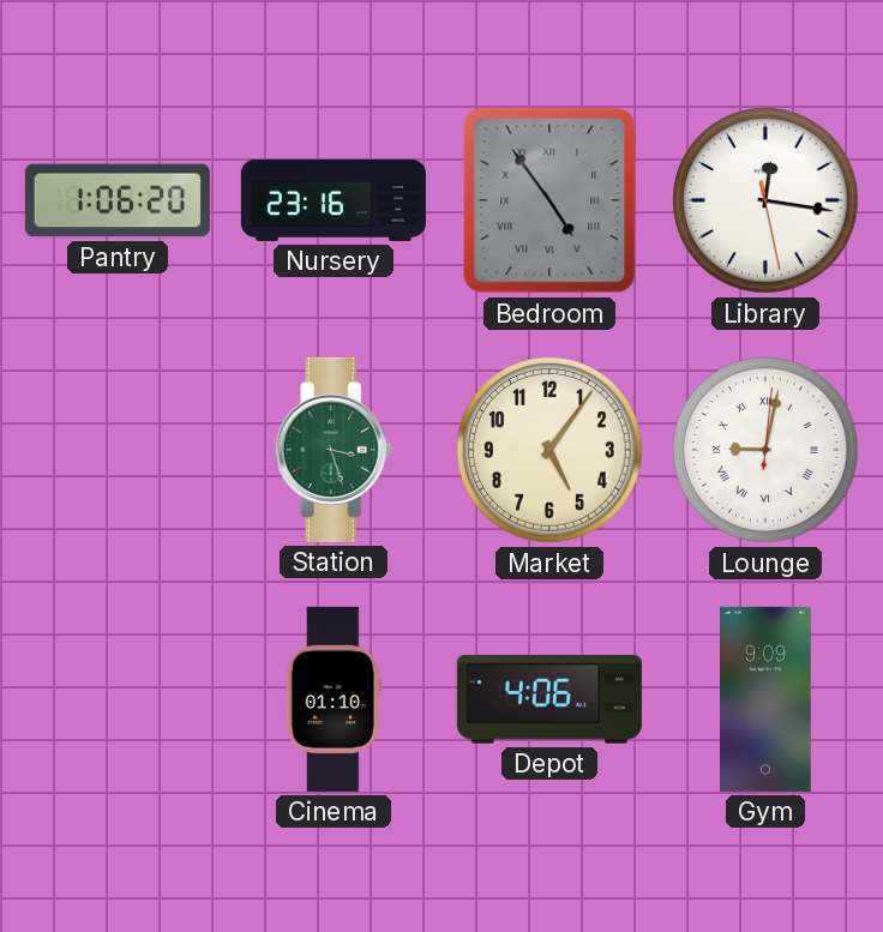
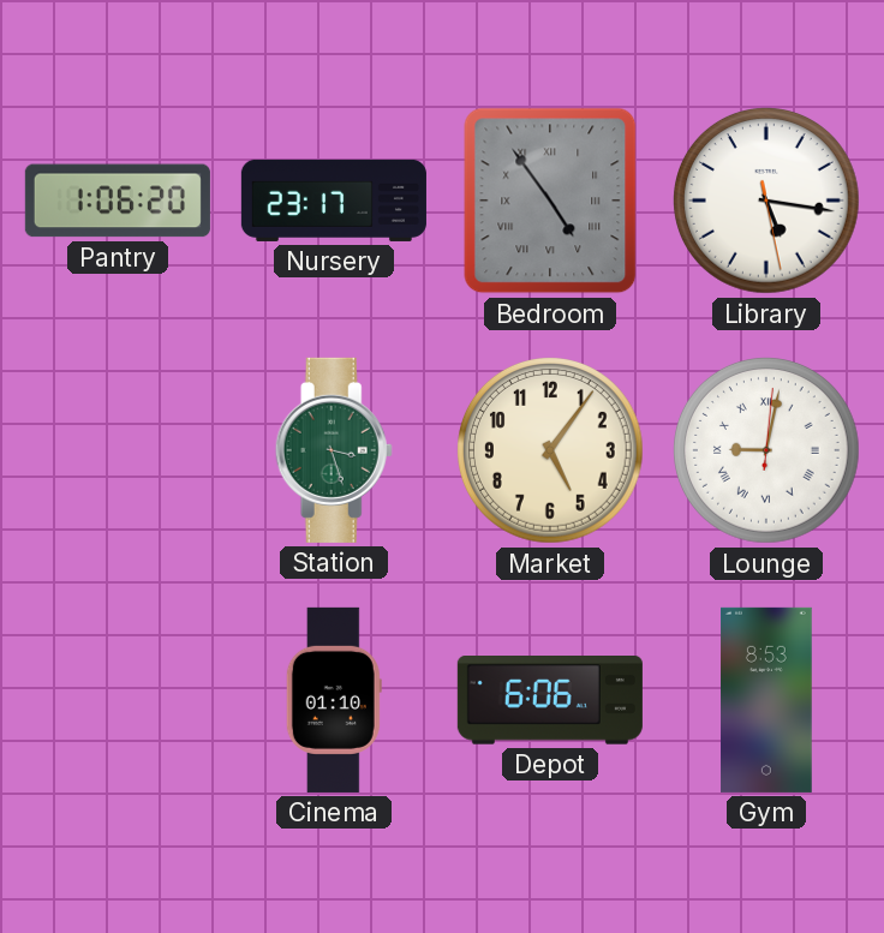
Nursery: 23:16 -> 23:17 (334, 201)
Library: 12:16 -> 5:16 (767, 202)
Depot: 4:06 -> 6:06 (550, 701)
Gym: 9:09 -> 8:53 (767, 700)
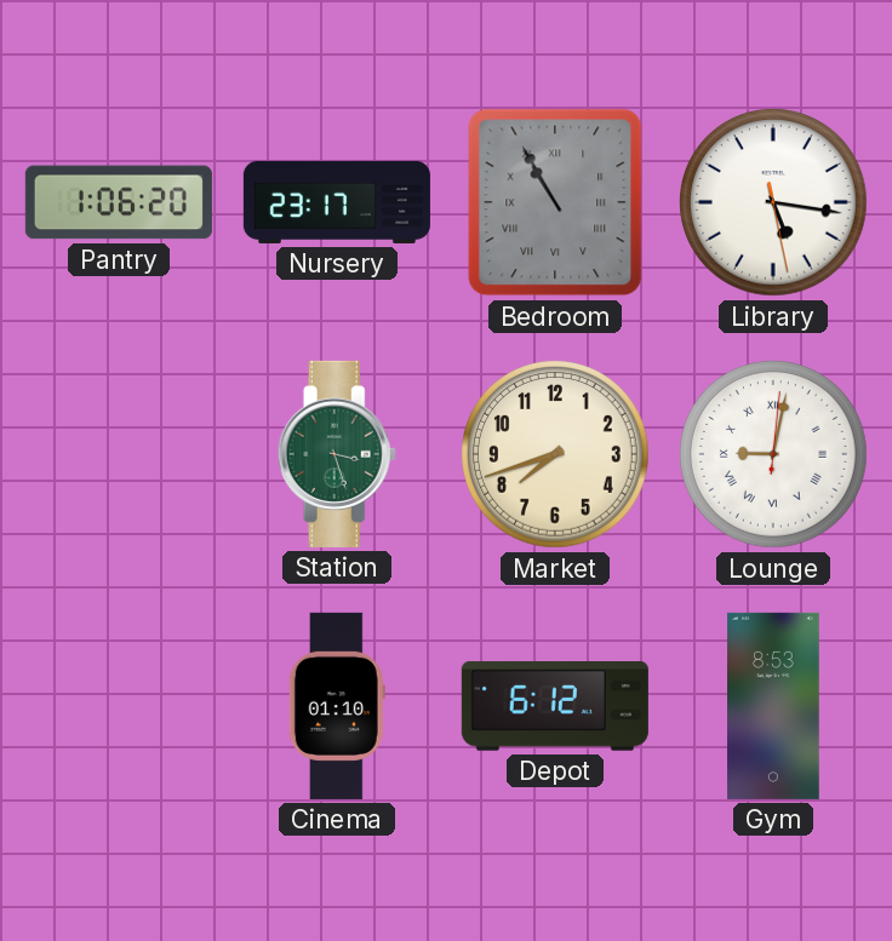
Bedroom: 4:54 -> 10:55 (555, 202)
Market: 5:06 -> 7:42 (556, 455)
Depot: 6:06 -> 6:12 (555, 707)
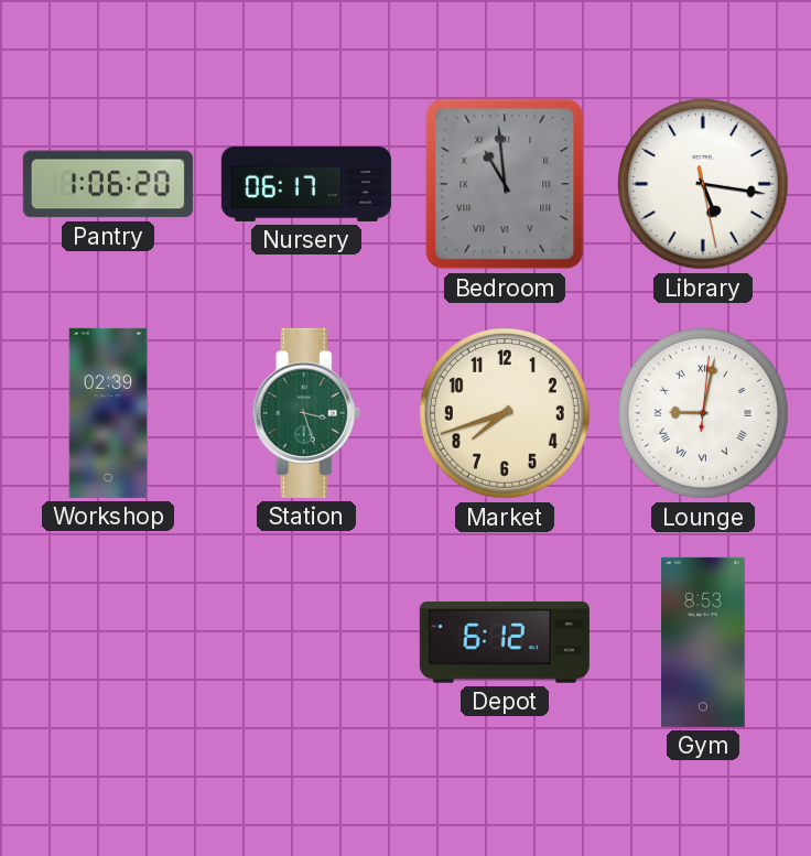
Nursery: 23:17 -> 06:17 (306, 184)
Bedroom: 10:55 -> 10:59 (505, 184)
Workshop: none -> 02:39 (108, 413)
Cinema: 01:10 -> none (337, 706)
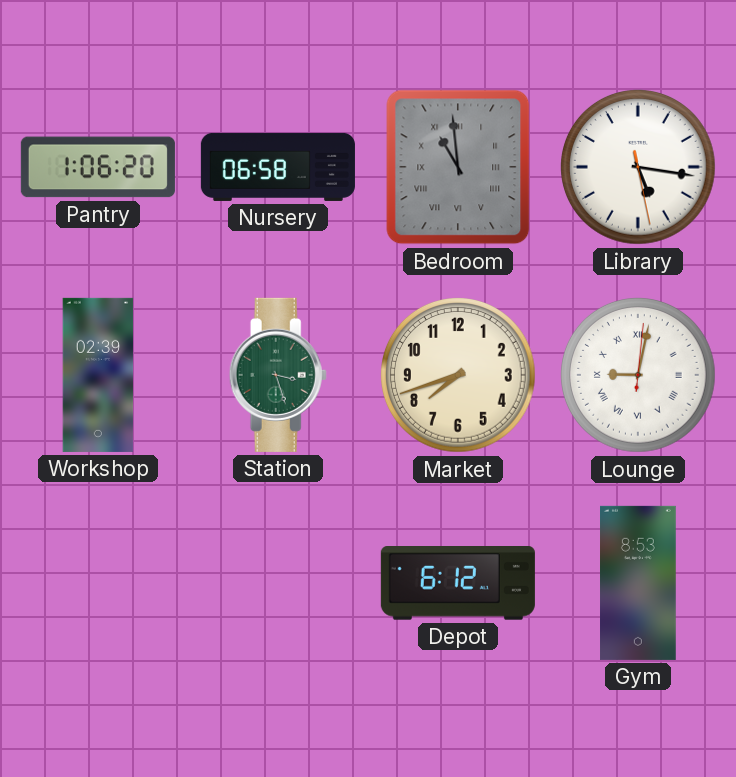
Nursery: 06:17 -> 06:58 (278, 167)
